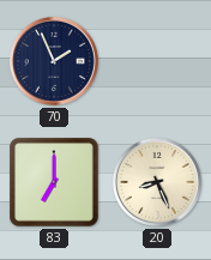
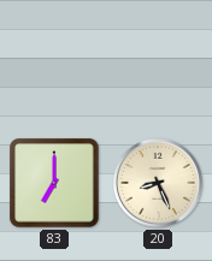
70: 1:56 -> none (54, 61)
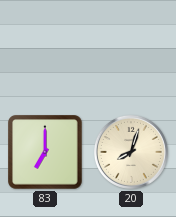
20: 8:26 -> 8:03 (131, 152)
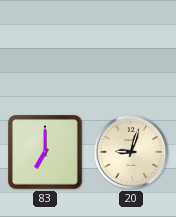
20: 8:03 -> 9:03 (131, 152)
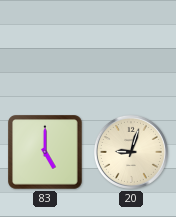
83: 7:00 -> 5:00 (46, 153)
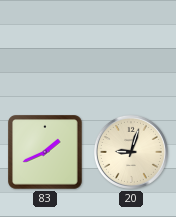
83: 5:00 -> 1:41 (46, 153)
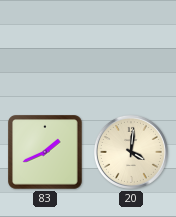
20: 9:03 -> 4:01 (131, 152)
